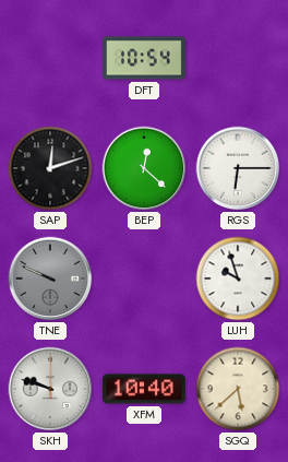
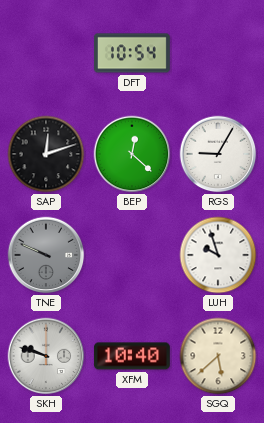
RGS: 6:15 -> 9:05 (218, 154)
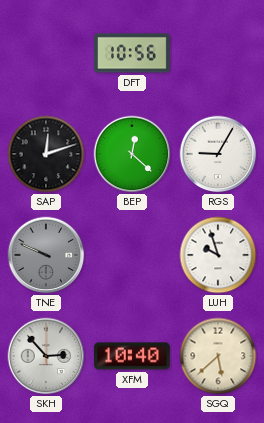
DFT: 10:54 -> 10:56 (132, 53)
SKH: 9:48 -> 2:53 (46, 356)
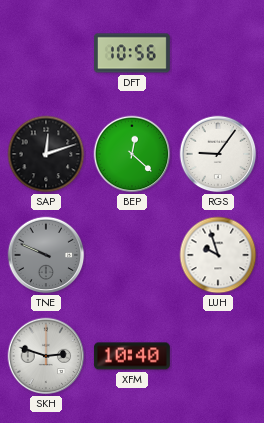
RGS: 9:05 -> 9:06 (218, 154)
SKH: 2:53 -> 2:48 (46, 356)
SGQ: 5:38 -> none (218, 356)
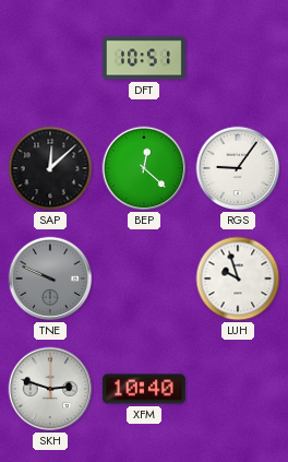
DFT: 10:56 -> 10:51 (144, 58)
SAP: 12:12 -> 12:08 (50, 168)
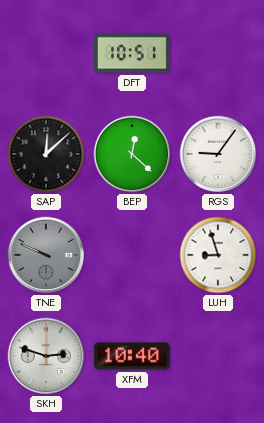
LUH: 9:57 -> 8:57 (218, 255)
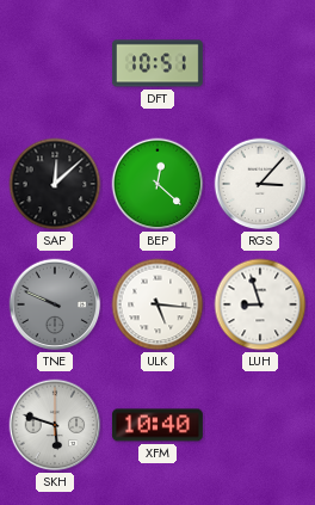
RGS: 9:06 -> 3:07 (260, 184)
ULK: none -> 5:16 (157, 304)
SKH: 2:48 -> 5:48 (55, 425)
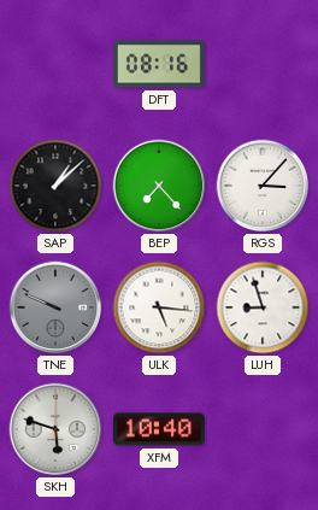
DFT: 10:51 -> 08:16 (159, 64)
SAP: 12:08 -> 1:08 (55, 186)
BEP: 12:22 -> 7:23 (159, 186)
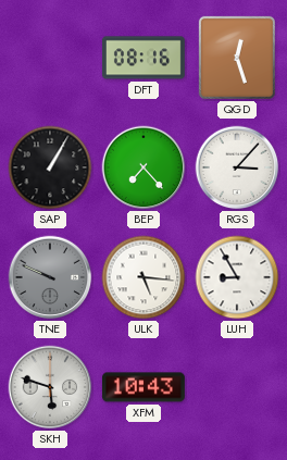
QGD: none -> 12:27 (237, 58)
SAP: 1:08 -> 1:05 (50, 167)
LUH: 8:57 -> 8:55 (237, 277)
XFM: 10:40 -> 10:43 (143, 387)
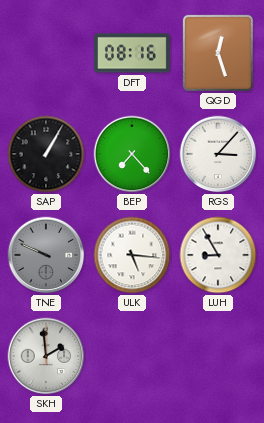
SKH: 5:48 -> 1:59 (46, 356)
XFM: 10:43 -> none (143, 387)
